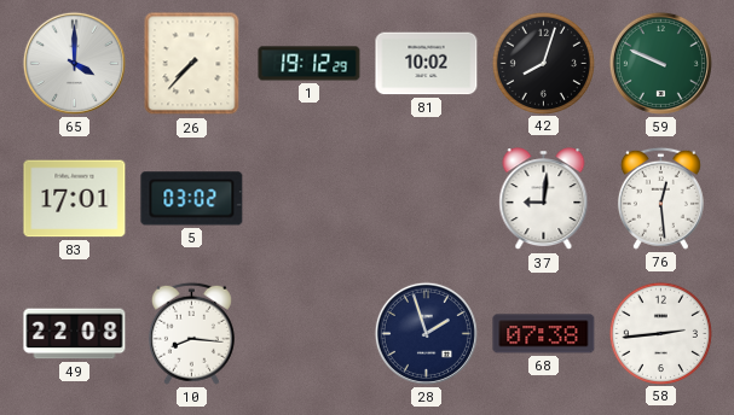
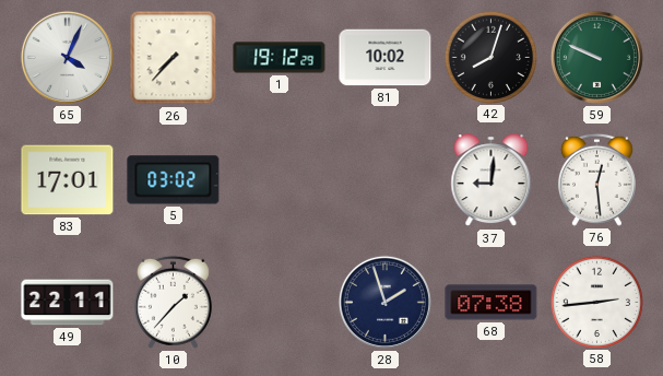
65: 4:00 -> 4:04 (67, 57)
49: 22:08 -> 22:11 (68, 303)
10: 8:16 -> 1:37 (173, 302)
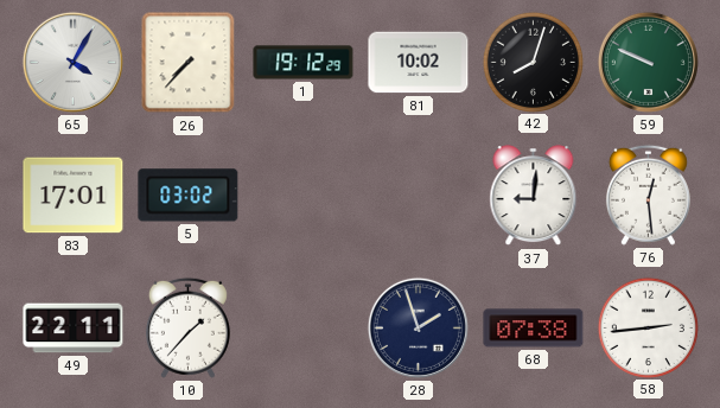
65: 4:04 -> 4:05 (72, 62)
